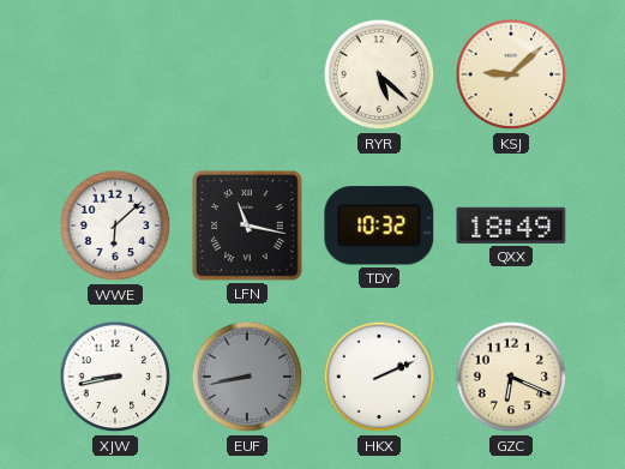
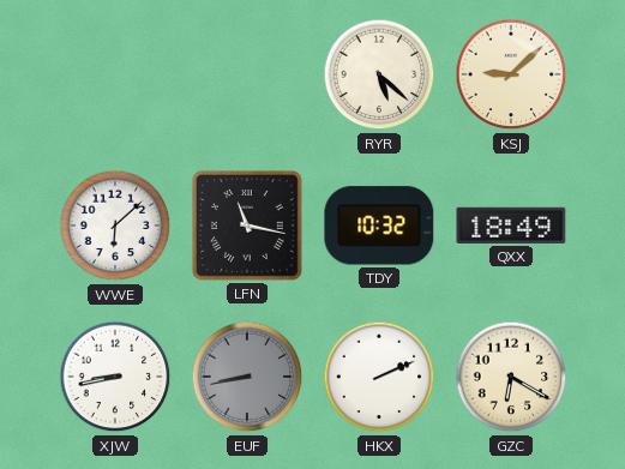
GZC: 6:19 -> 6:20 (511, 377)
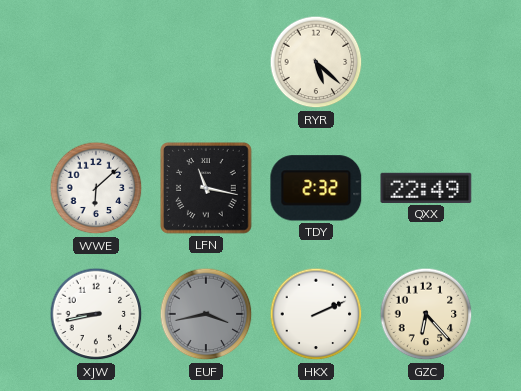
KSJ: 9:08 -> none (511, 74)
TDY: 10:32 -> 2:32 (316, 188)
QXX: 18:49 -> 22:49 (426, 188)
EUF: 8:43 -> 3:43 (206, 314)
GZC: 6:20 -> 6:23 (426, 314)
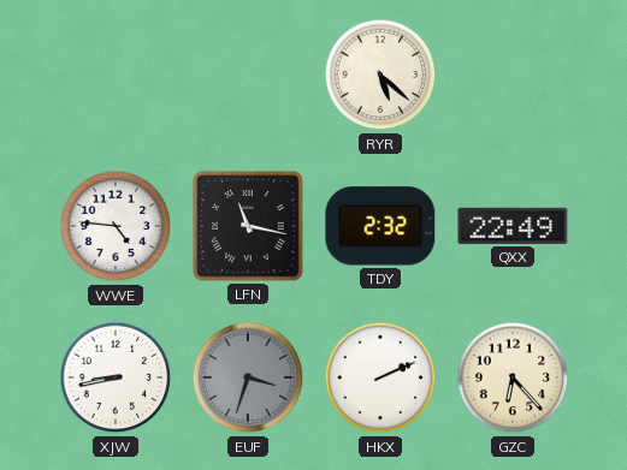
WWE: 6:08 -> 4:46 (116, 226)
EUF: 3:43 -> 3:33 (248, 377)
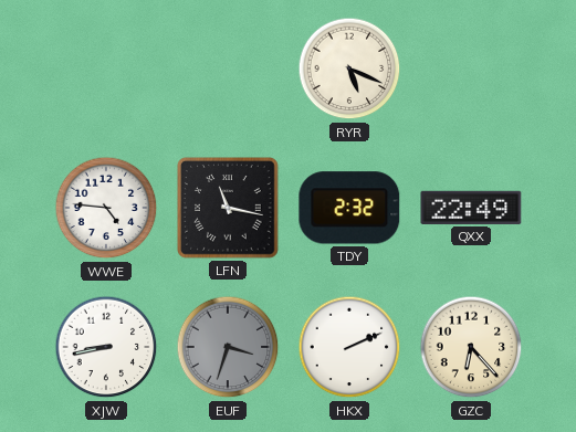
RYR: 5:22 -> 5:19 (349, 69)
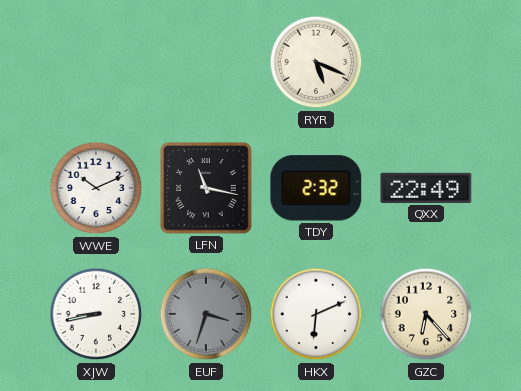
WWE: 4:46 -> 10:11 (96, 188)
HKX: 2:11 -> 6:11 (316, 314)
